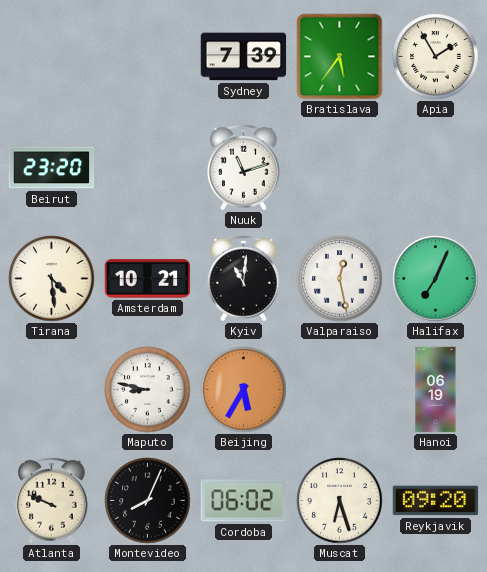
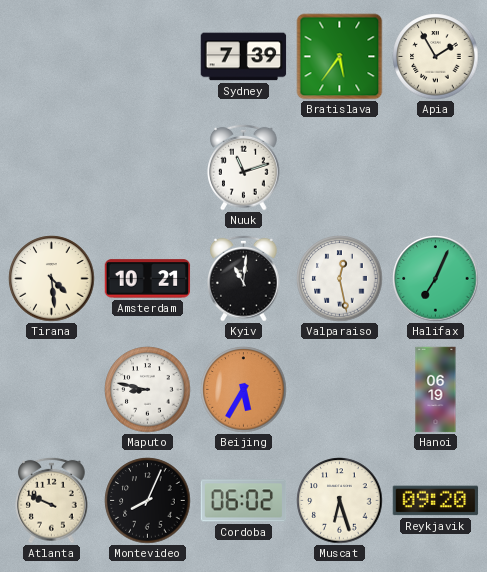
Beirut: 23:20 -> none (52, 168)
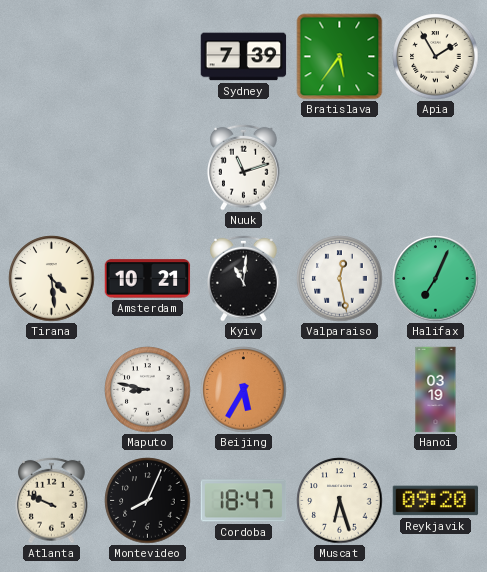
Hanoi: 06:19 -> 03:19 (436, 390)
Cordoba: 06:02 -> 18:47 (244, 501)
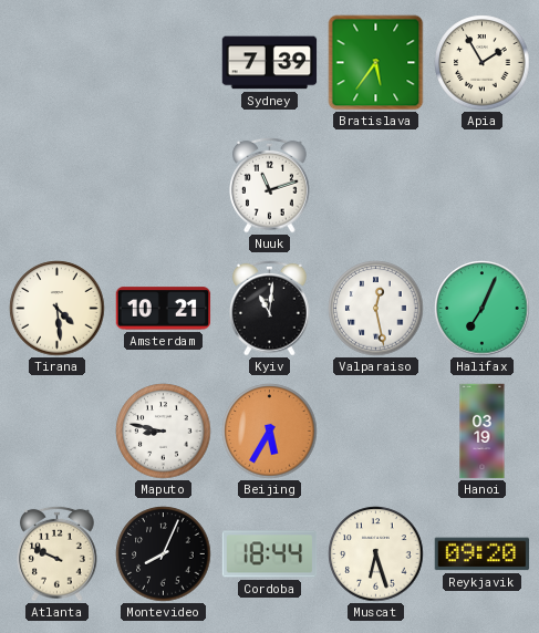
Cordoba: 18:47 -> 18:44 (270, 554)
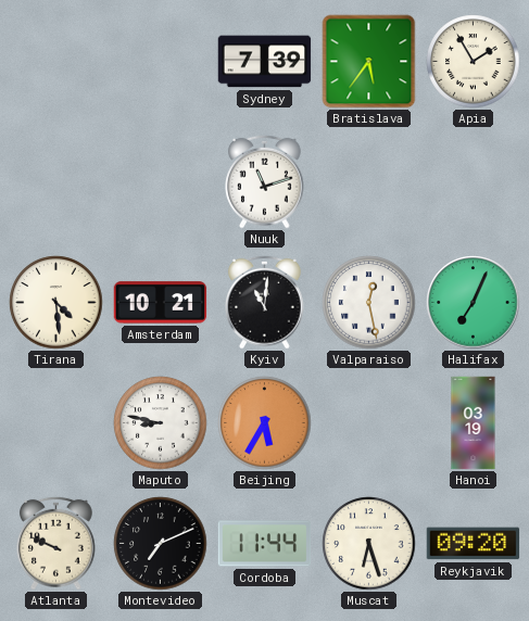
Montevideo: 8:04 -> 7:11 (161, 544)
Cordoba: 18:44 -> 11:44 (265, 544)
